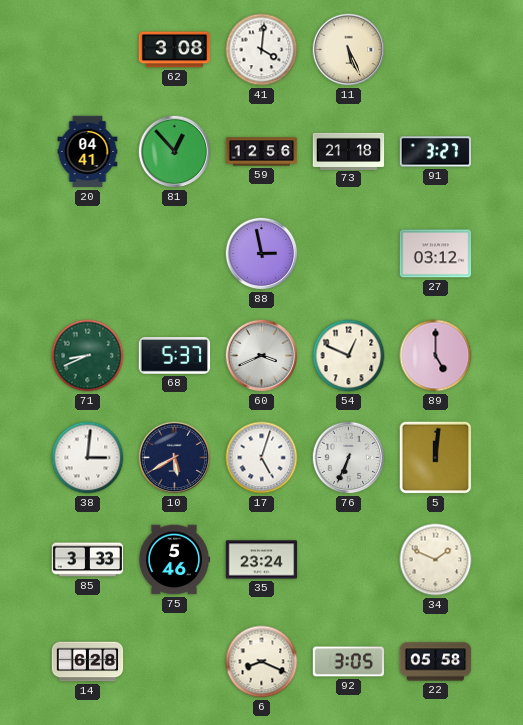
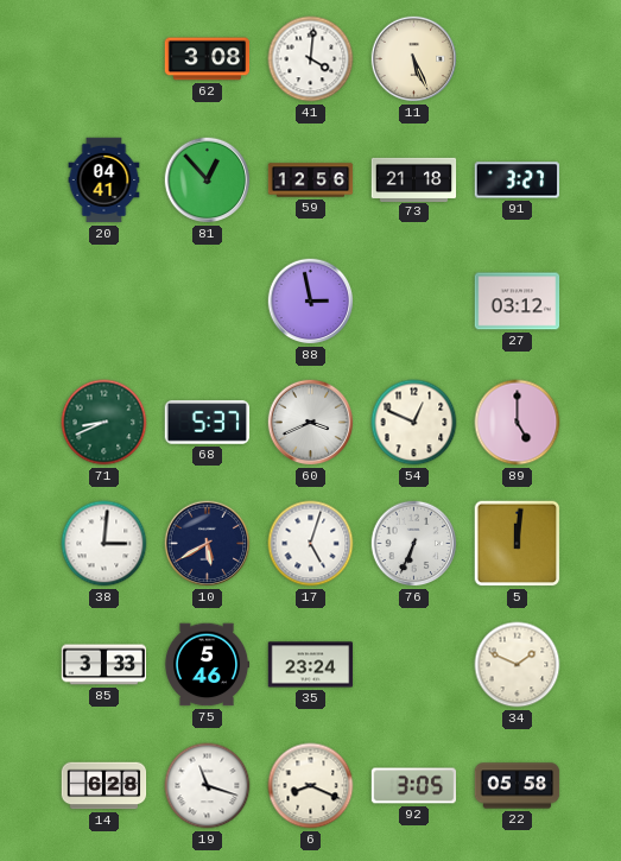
19: none -> 11:18 (208, 786)
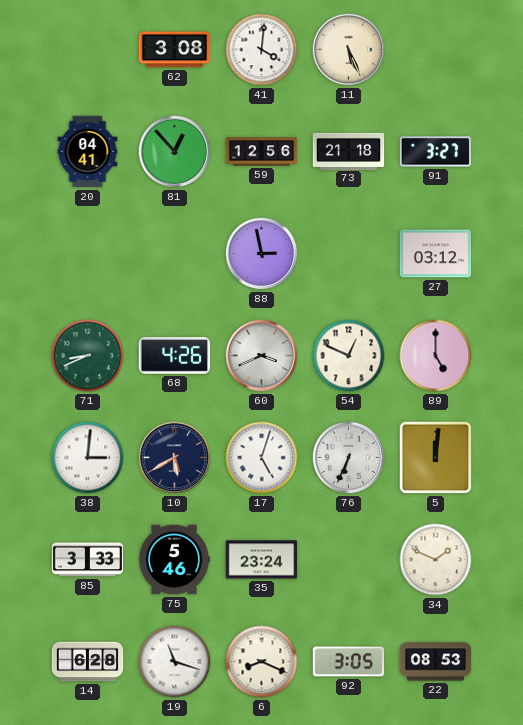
68: 5:37 -> 4:26 (175, 356)
22: 05:58 -> 08:53 (436, 662)
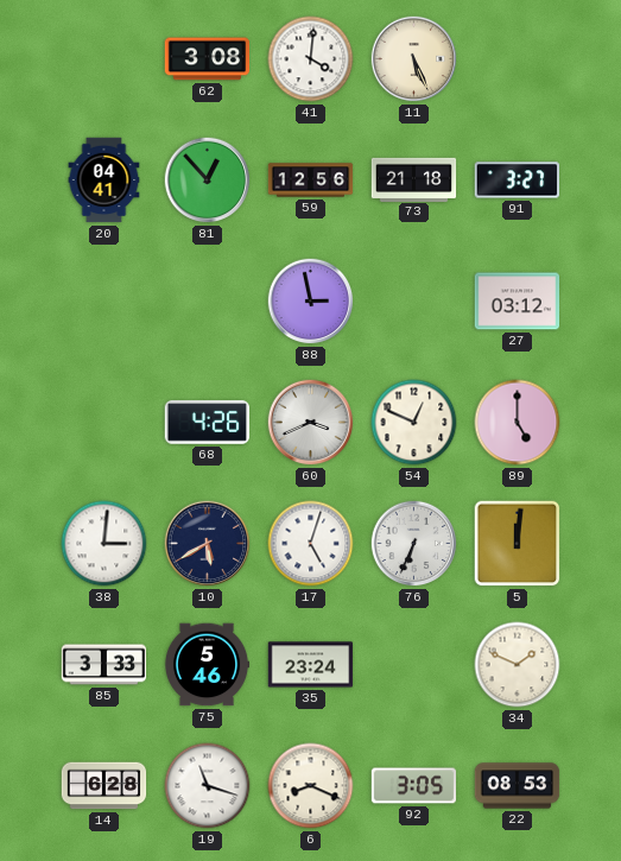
71: 8:41 -> none (88, 356)
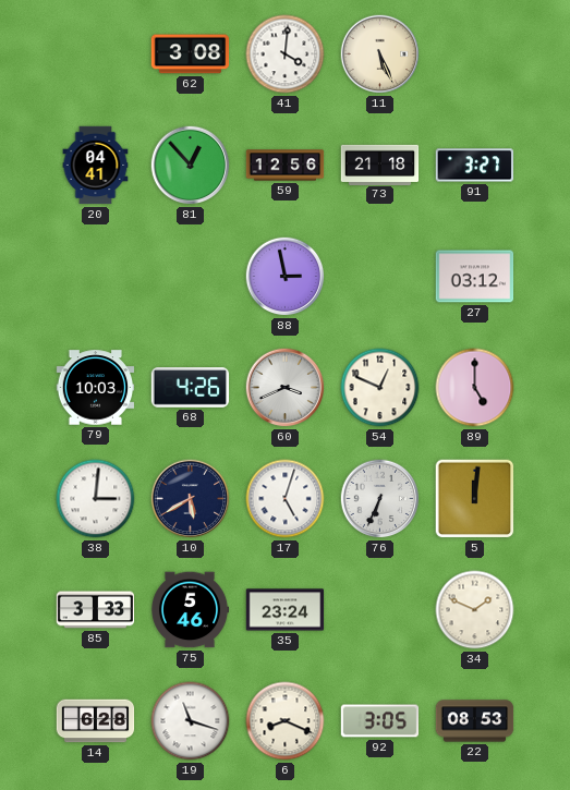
79: none -> 10:03 (96, 388)
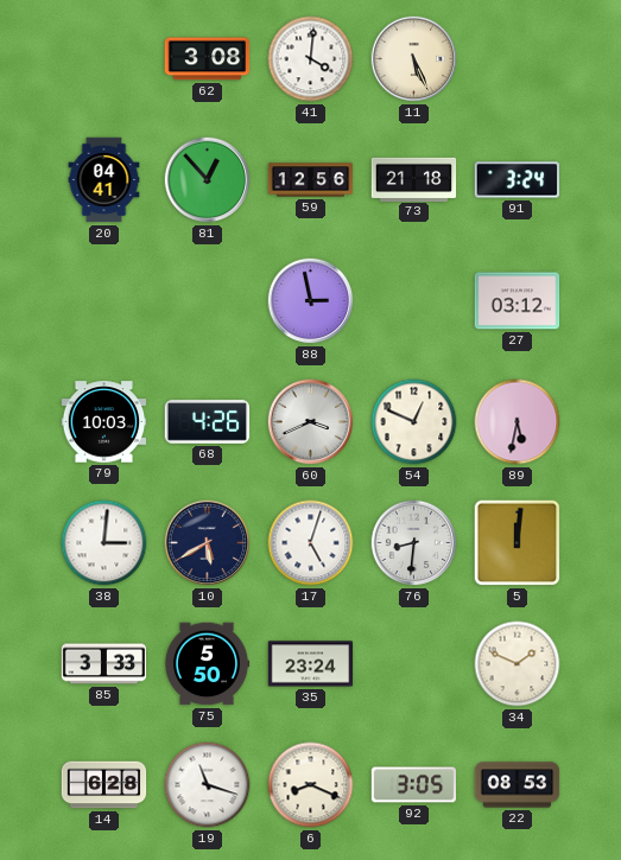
91: 3:27 -> 3:24 (518, 180)
89: 5:00 -> 5:32 (518, 422)
76: 6:34 -> 8:31 (414, 543)
75: 5:46 -> 5:50 (207, 664)
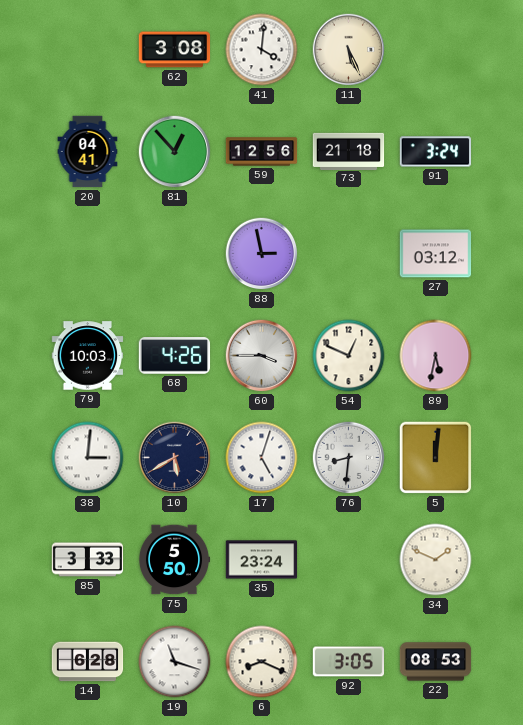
60: 3:41 -> 3:45 (262, 356)
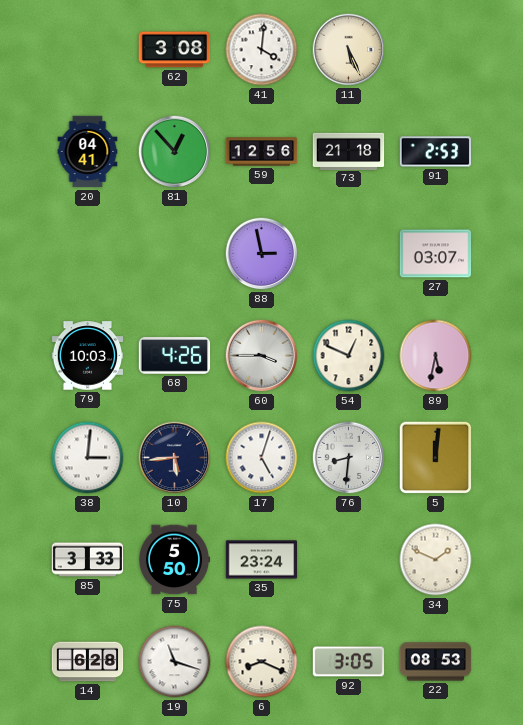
91: 3:24 -> 2:53 (436, 152)
27: 03:12 -> 03:07 (436, 254)
10: 5:40 -> 5:44 (175, 458)
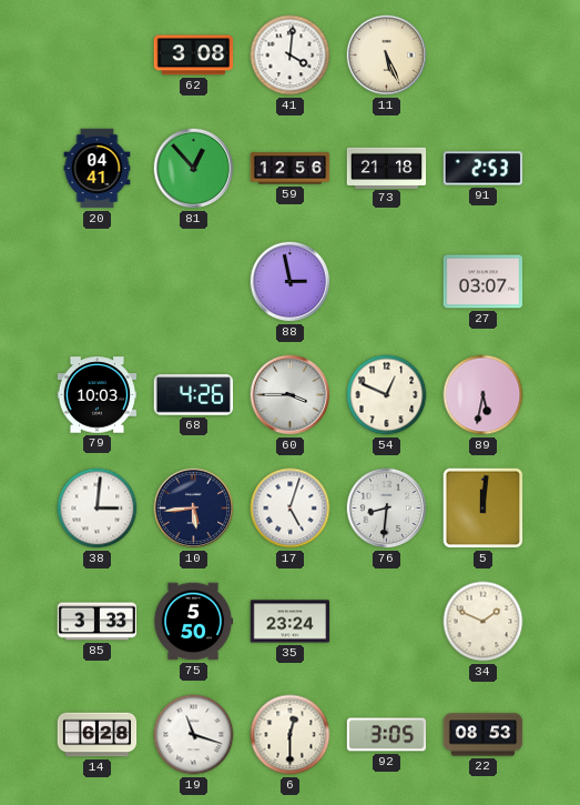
6: 8:19 -> 12:30 (291, 735)
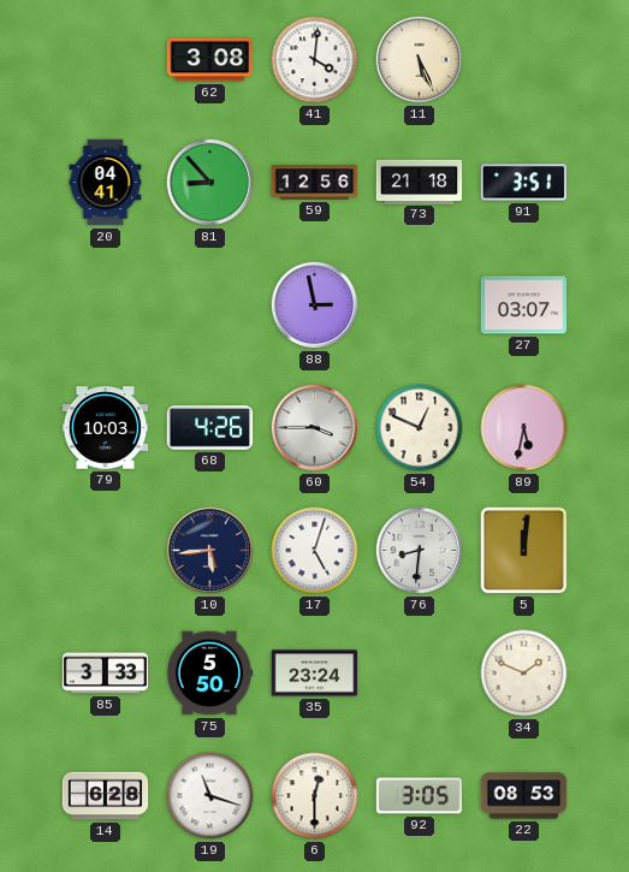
81: 12:53 -> 8:53 (210, 183)
91: 2:53 -> 3:51 (524, 183)
38: 3:01 -> none (98, 509)
